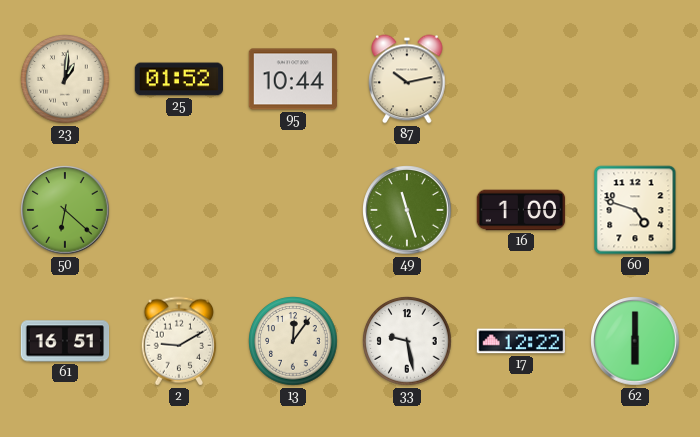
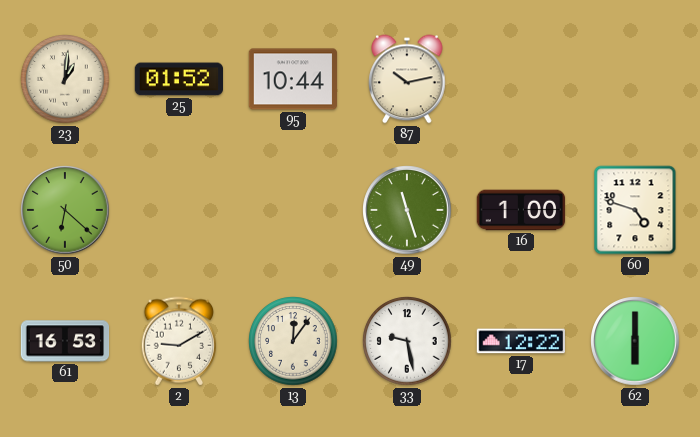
61: 16:51 -> 16:53 (65, 341)
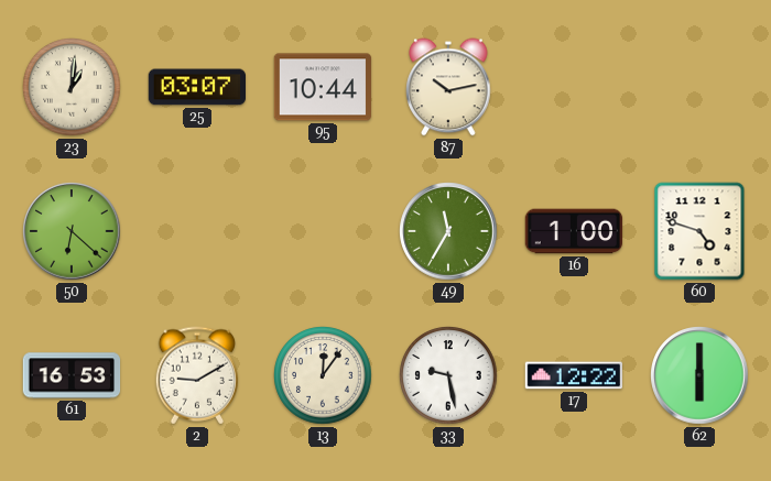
25: 01:52 -> 03:07 (197, 87)
49: 11:27 -> 11:35 (448, 231)
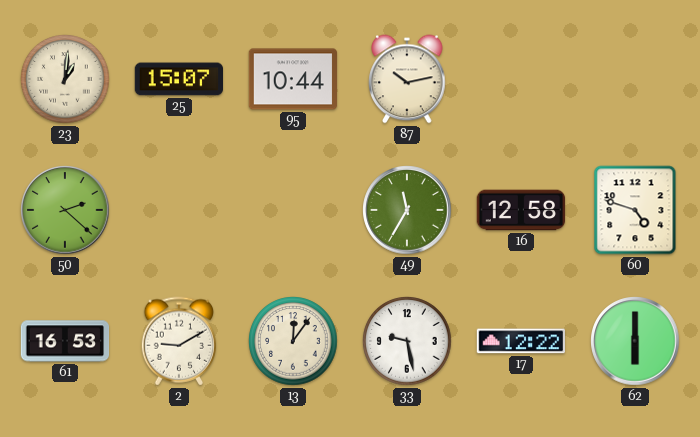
25: 03:07 -> 15:07 (179, 79)
50: 6:22 -> 2:22 (65, 210)
16: 1:00 -> 12:58 (521, 210)
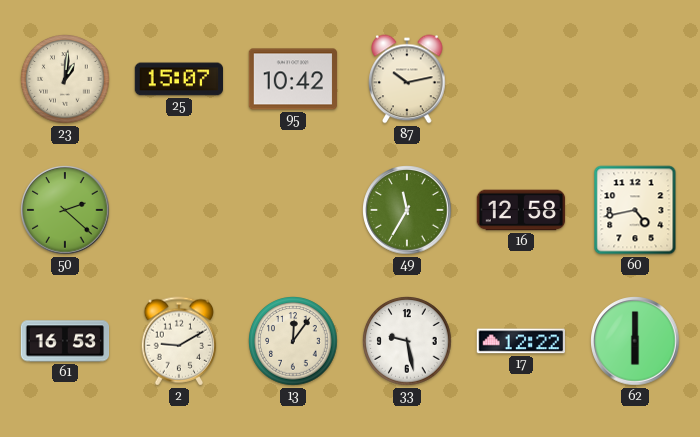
95: 10:44 -> 10:42 (293, 79)
60: 4:48 -> 4:43 (635, 210)
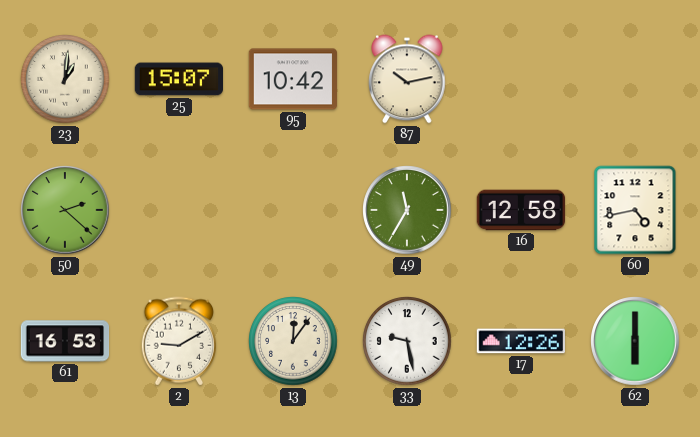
17: 12:22 -> 12:26 (520, 341)
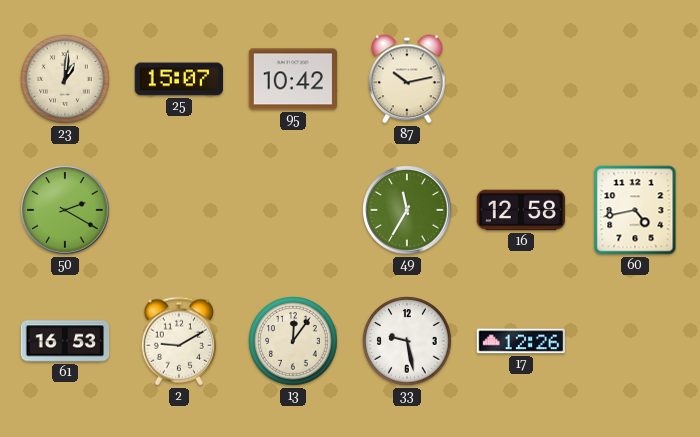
50: 2:22 -> 2:20 (65, 210)
62: 6:00 -> none (635, 341)
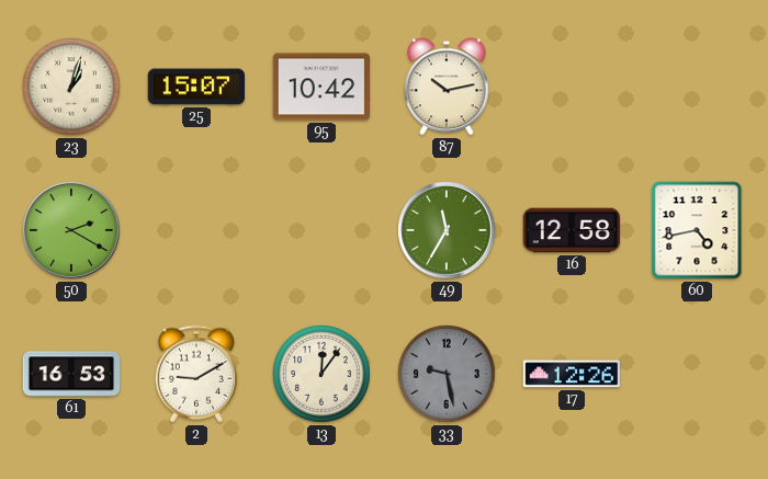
23: 1:01 -> 1:03 (71, 87)
33 dial: white -> grey (447, 374)
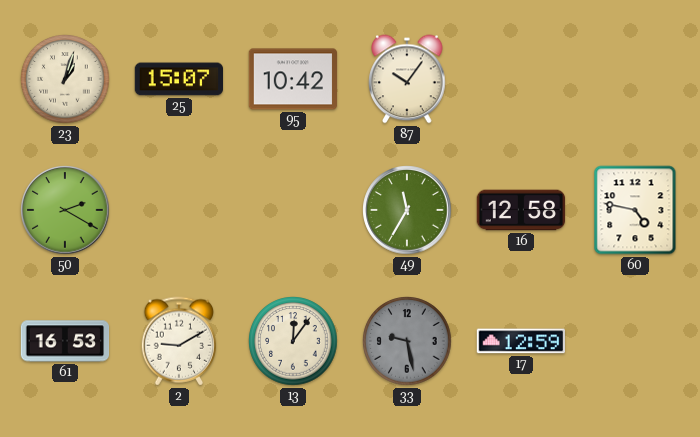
87: 10:13 -> 10:06 (407, 79)
60: 4:43 -> 4:47 (635, 210)
17: 12:26 -> 12:59 (520, 341)
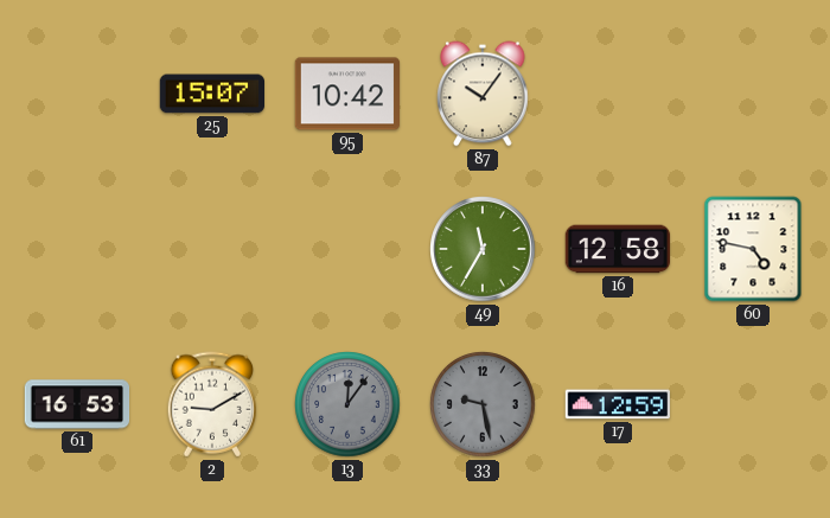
23: 1:03 -> none (65, 79)
50: 2:20 -> none (65, 210)
13 dial: cream -> grey (347, 404)
